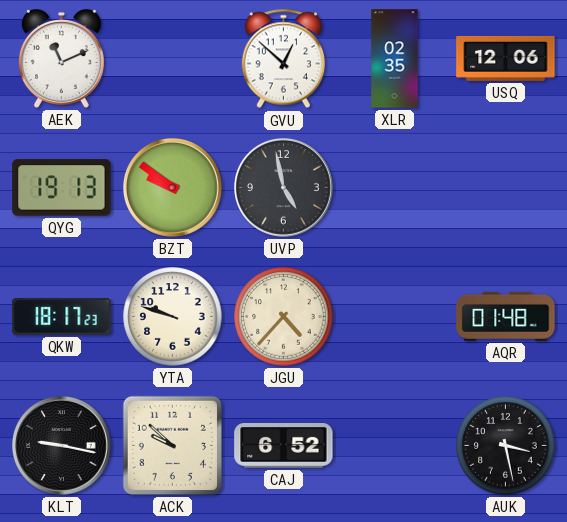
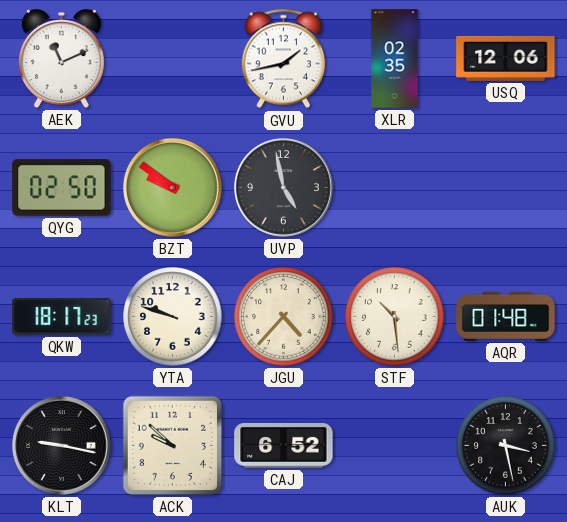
GVU: 12:52 -> 1:43 (283, 59)
QYG: 19:13 -> 02:50 (62, 188)
STF: none -> 10:29 (395, 317)
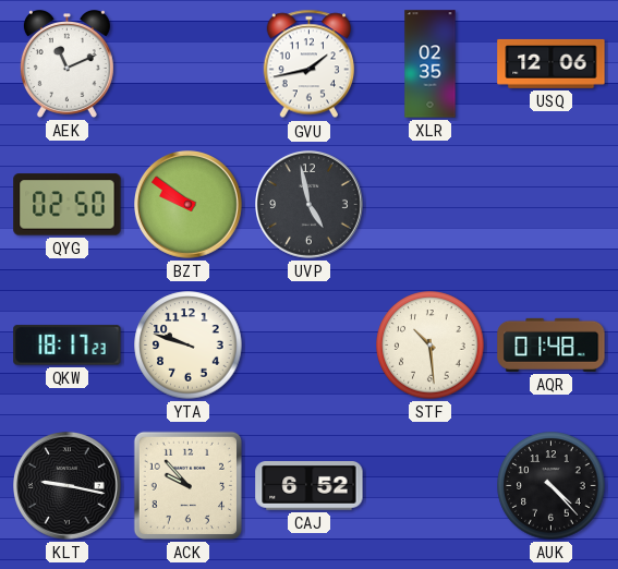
JGU: 4:37 -> none (284, 317)
ACK: 9:52 -> 9:53 (187, 485)
AUK: 3:28 -> 4:23 (552, 486)
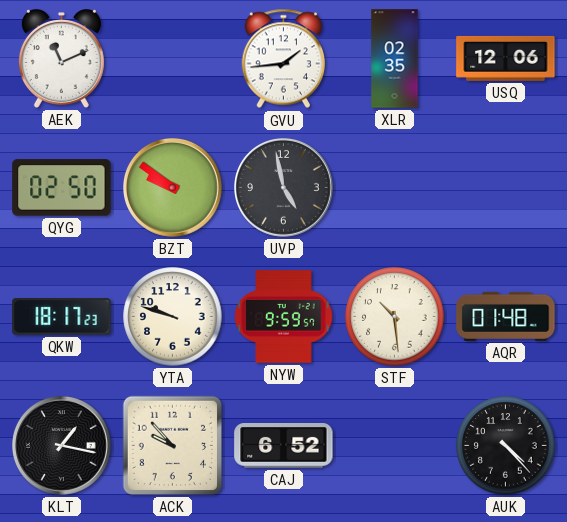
GVU: 1:43 -> 1:44 (283, 59)
NYW: none -> 9:59 (284, 317)
KLT: 9:17 -> 1:17 (62, 446)
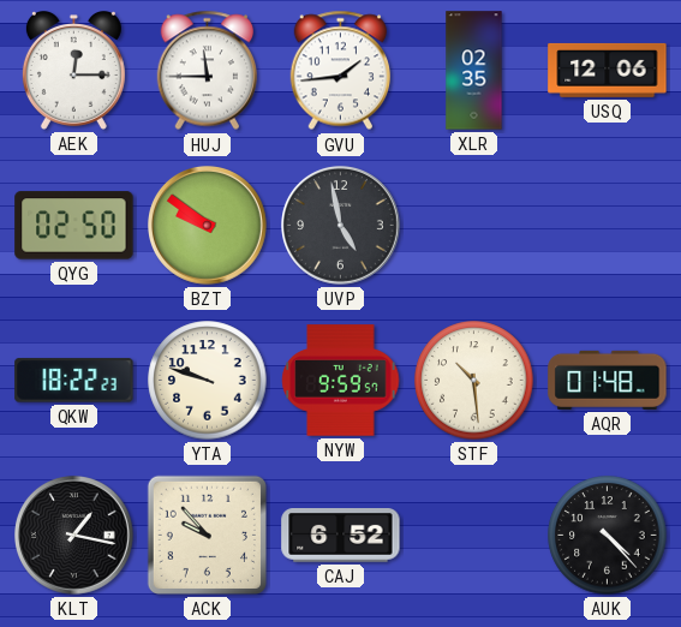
AEK: 11:11 -> 12:15 (73, 71)
HUJ: none -> 11:45 (207, 71)
QKW: 18:17 -> 18:22 (74, 381)
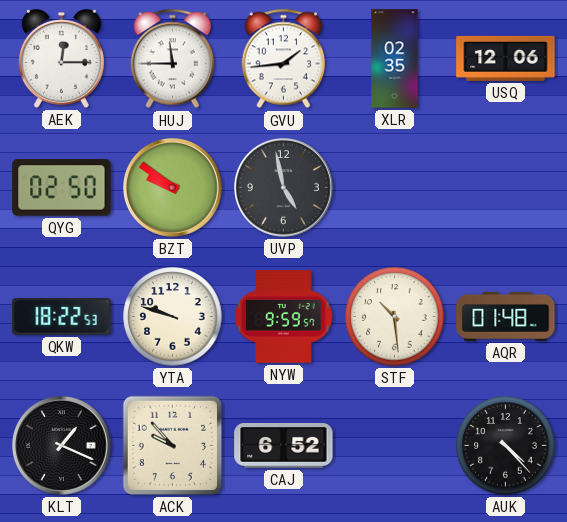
QKW: 18:22:23 -> 18:22:53 (62, 317)
KLT: 1:17 -> 1:19 (62, 446)
